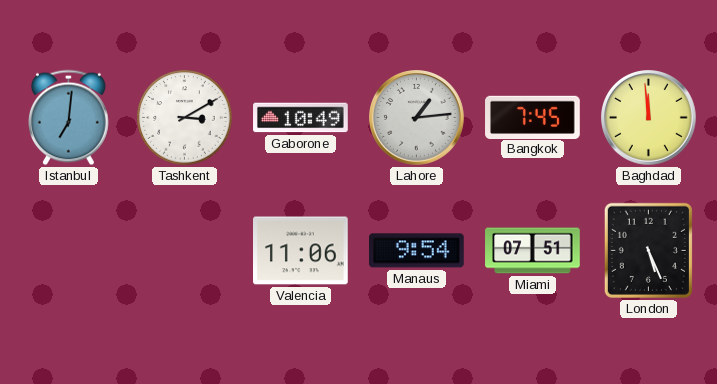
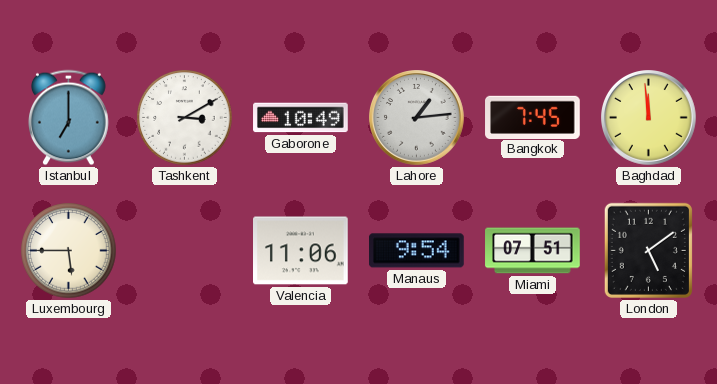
Istanbul: 7:01 -> 7:00 (69, 118)
Luxembourg: none -> 5:45 (69, 251)
London: 5:26 -> 5:09 (648, 250)
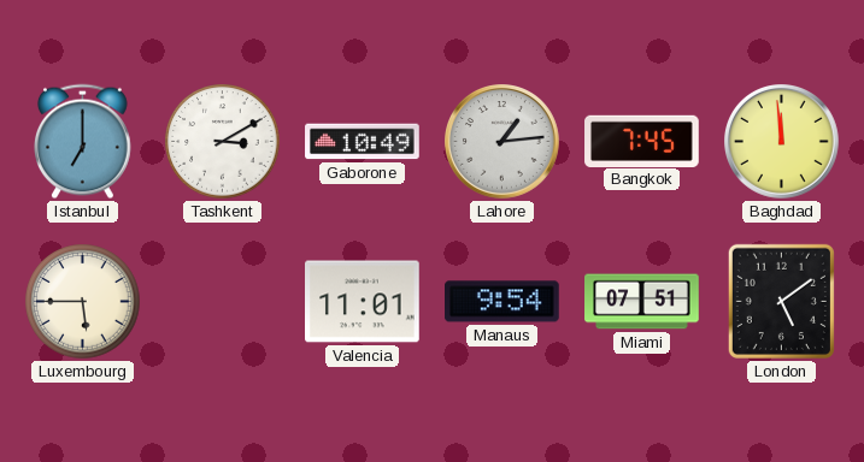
Valencia: 11:06 -> 11:01 (363, 302)
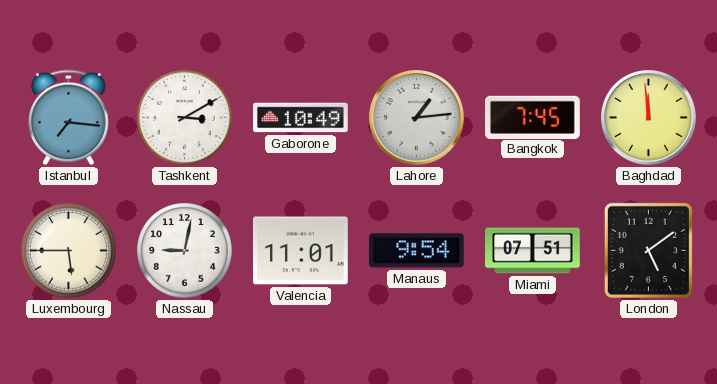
Istanbul: 7:00 -> 7:16 (69, 118)
Nassau: none -> 9:02 (185, 251)
